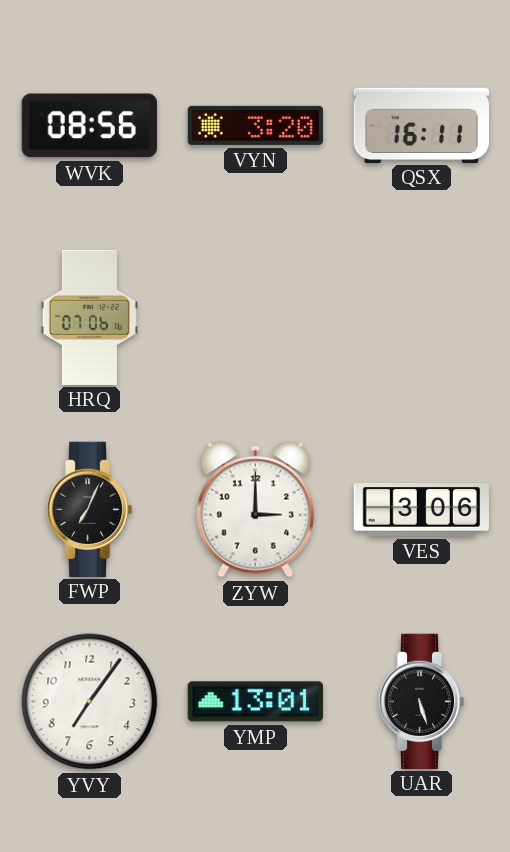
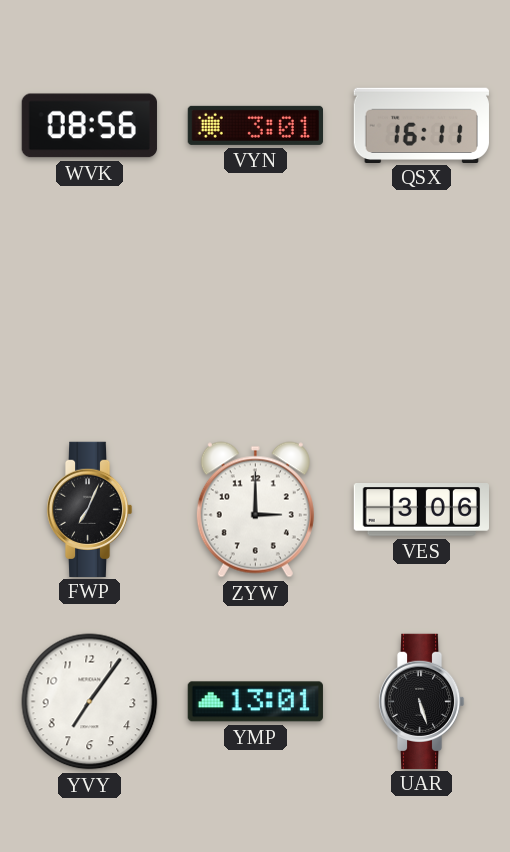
VYN: 3:20 -> 3:01 (255, 125)
HRQ: 07:06 -> none (89, 317)
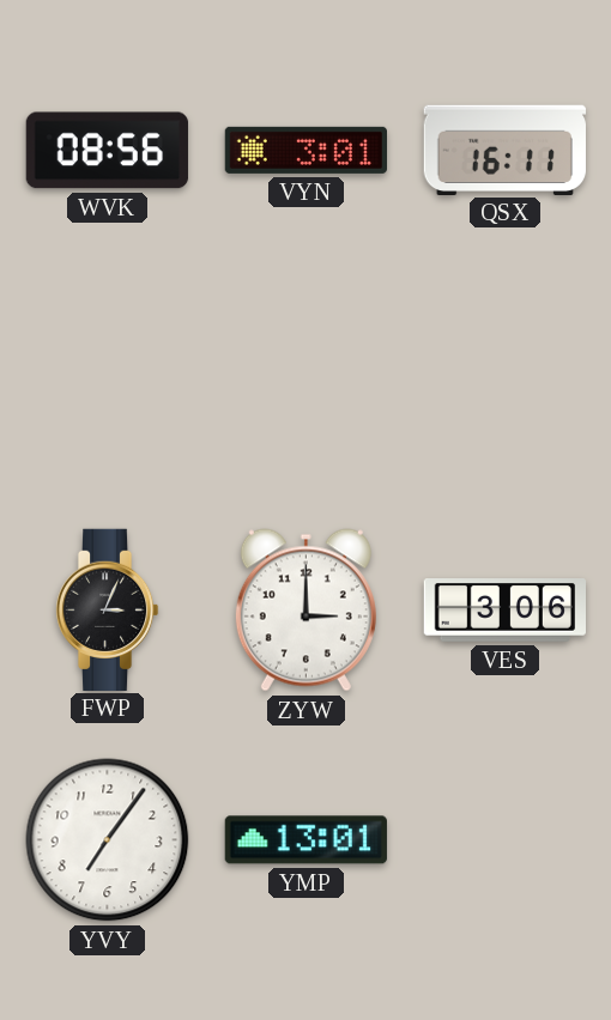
FWP: 7:04 -> 3:04 (107, 609)
UAR: 5:27 -> none (421, 701)
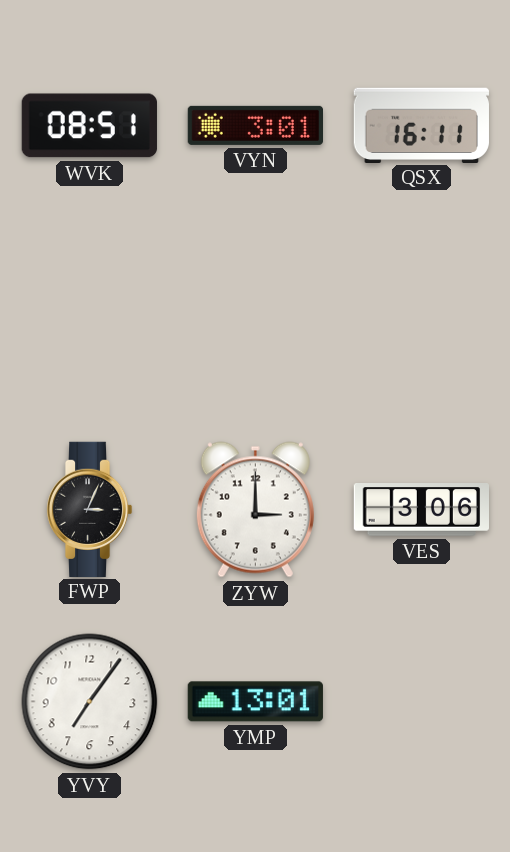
WVK: 08:56 -> 08:51 (89, 126)
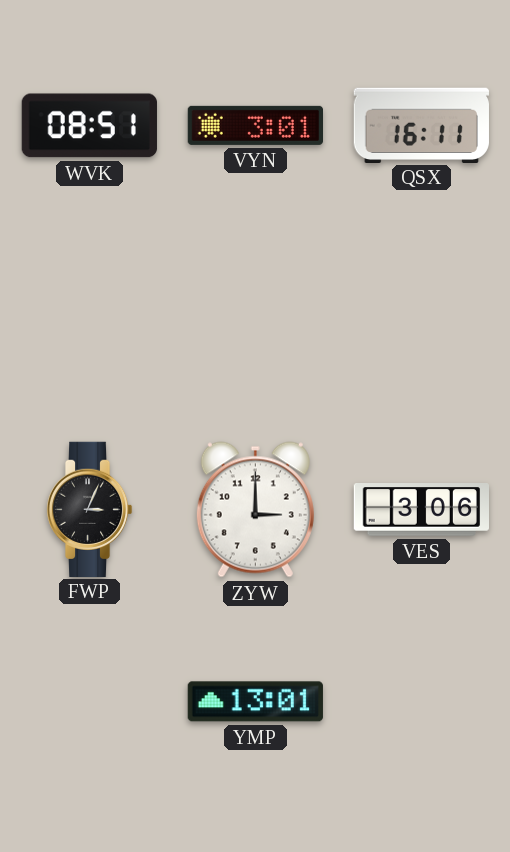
YVY: 7:06 -> none (90, 702)
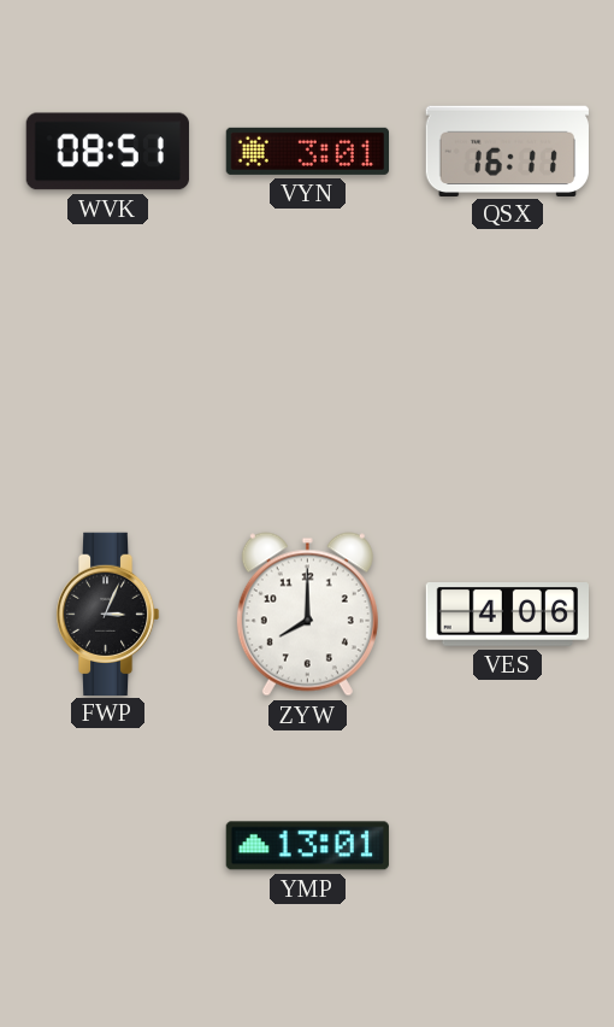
ZYW: 3:00 -> 8:00 (307, 615)
VES: 3:06 -> 4:06 (507, 615)
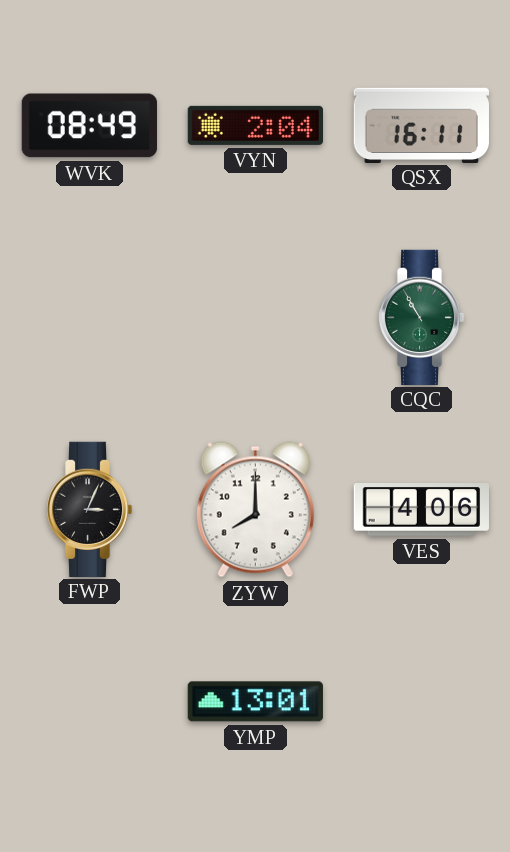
WVK: 08:51 -> 08:49 (89, 126)
VYN: 3:01 -> 2:04 (255, 125)
CQC: none -> 10:55 (421, 317)
